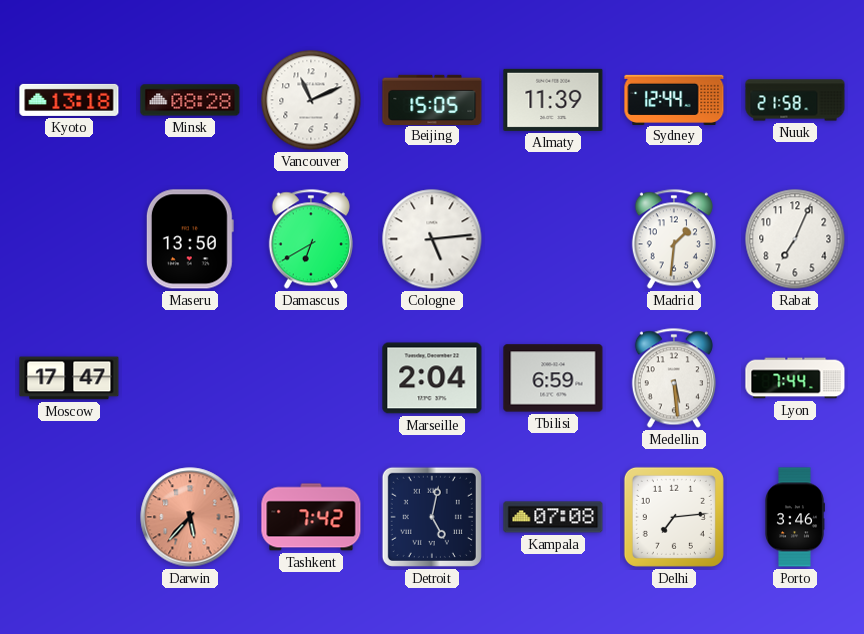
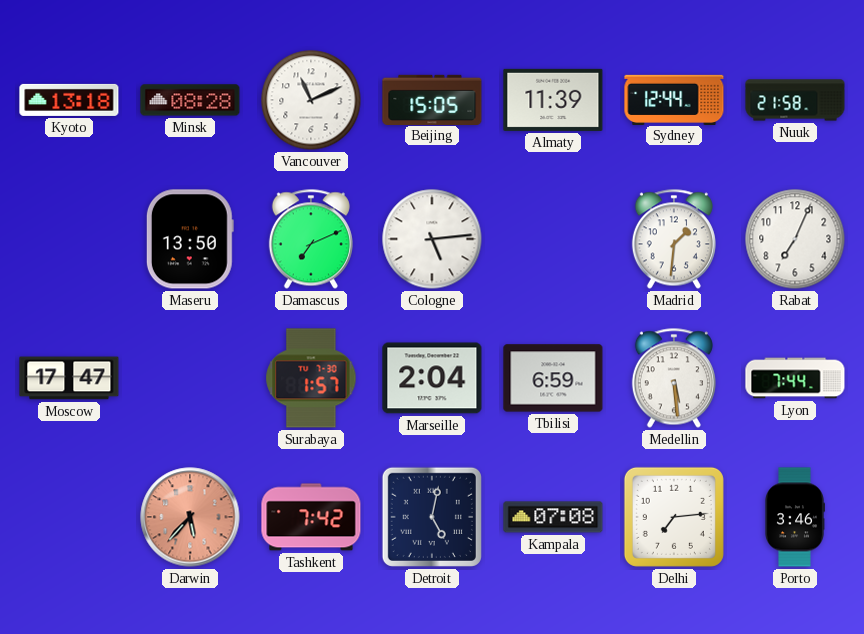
Damascus: 6:40 -> 7:11 (311, 239)
Surabaya: none -> 1:57 (311, 378)
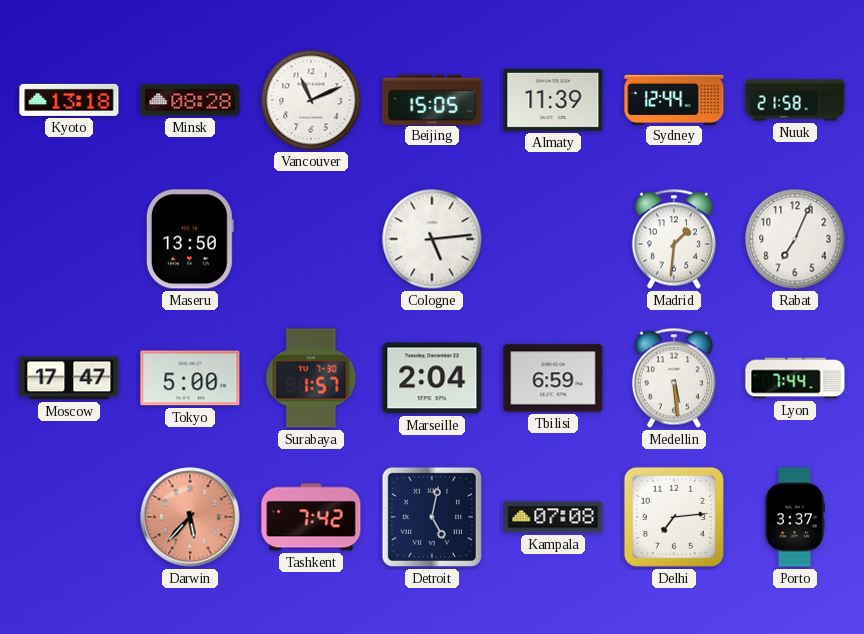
Damascus: 7:11 -> none (311, 239)
Tokyo: none -> 5:00 (190, 378)
Porto: 3:46 -> 3:37 (795, 517)
